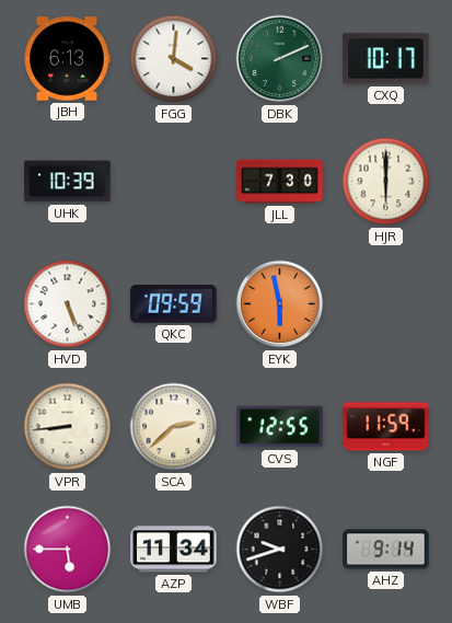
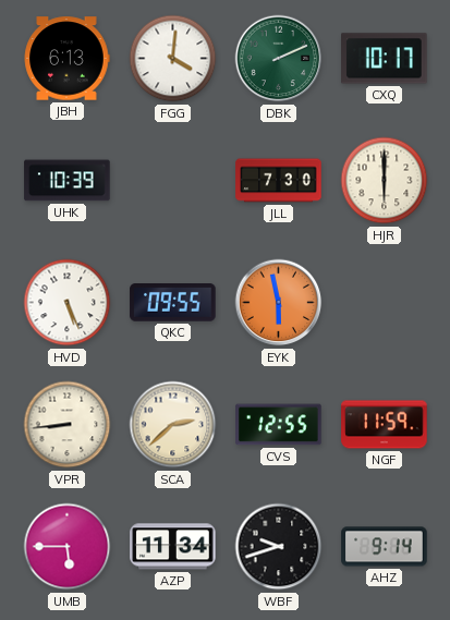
QKC: 09:59 -> 09:55 (173, 303)
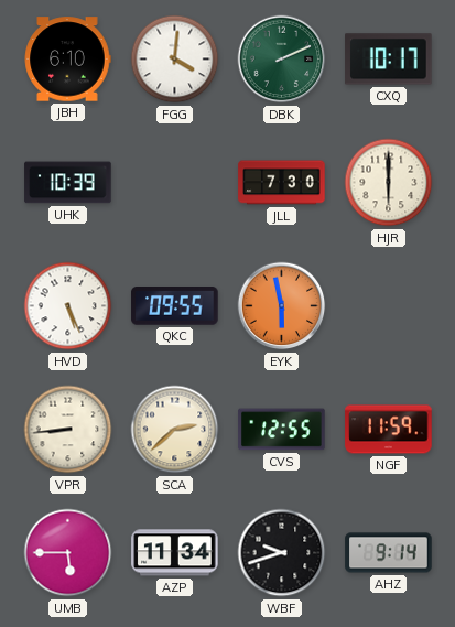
JBH: 6:13 -> 6:10 (67, 60)
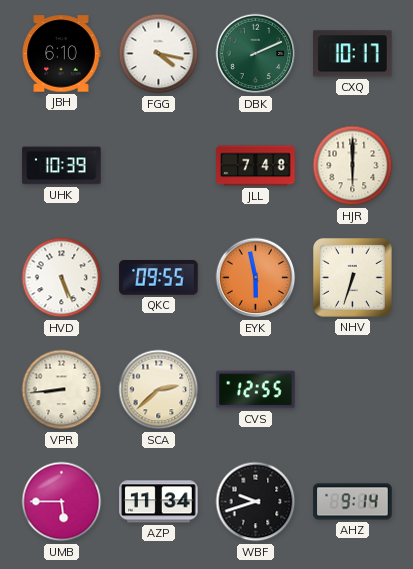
FGG: 4:01 -> 4:17 (159, 54)
JLL: 7:30 -> 7:48 (256, 166)
NHV: none -> 6:33 (353, 278)
NGF: 11:59 -> none (389, 430)
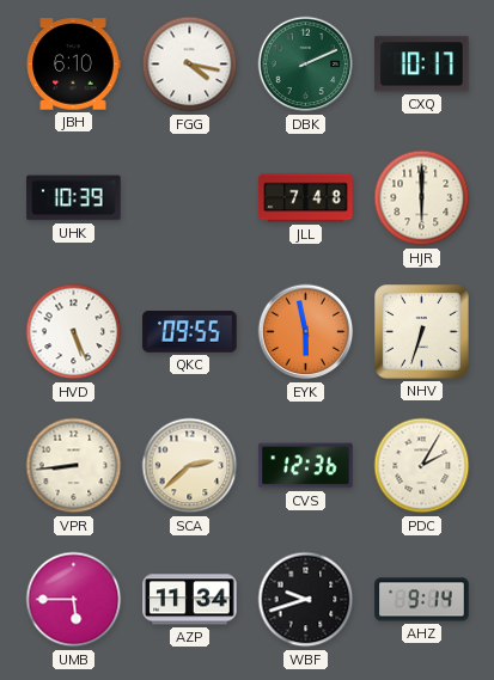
CVS: 12:55 -> 12:36 (306, 466)
PDC: none -> 2:05 (422, 466)
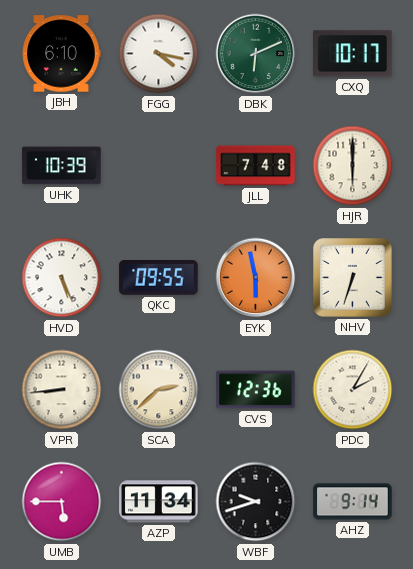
DBK: 2:11 -> 6:11 (256, 54)
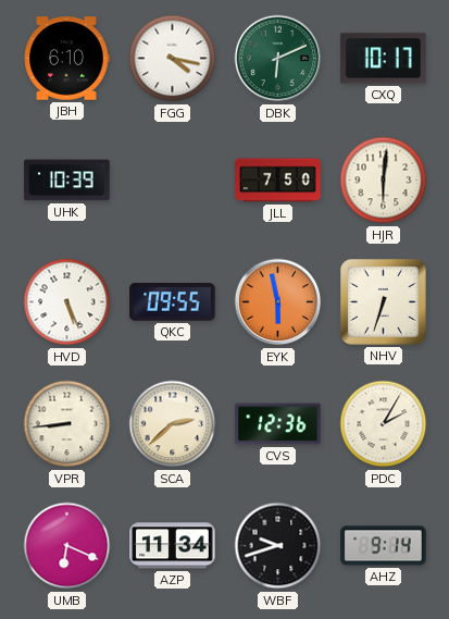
JLL: 7:48 -> 7:50 (278, 181)
HJR: 6:00 -> 6:01 (384, 181)
UMB: 5:45 -> 6:19 (67, 546)
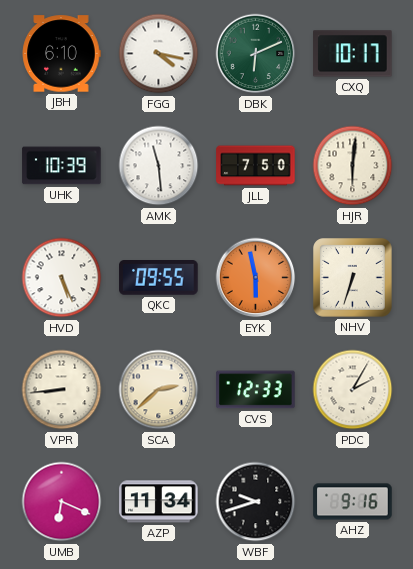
AMK: none -> 11:29 (159, 166)
CVS: 12:36 -> 12:33 (256, 390)
AHZ: 9:14 -> 9:16 (353, 502)
